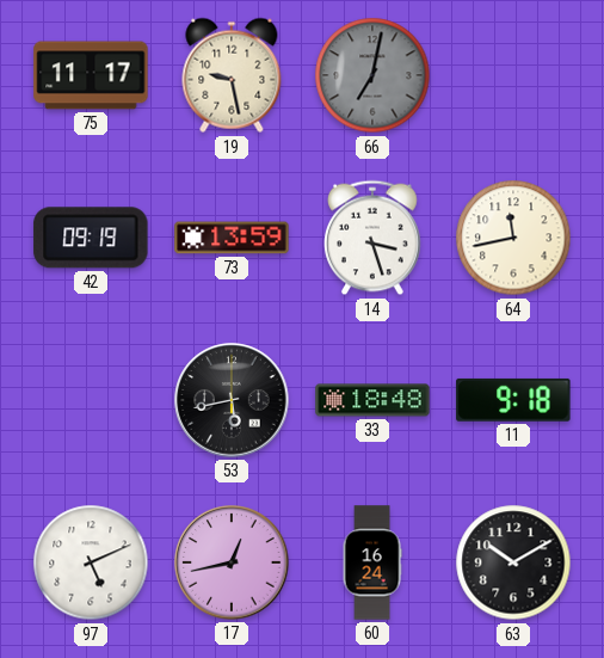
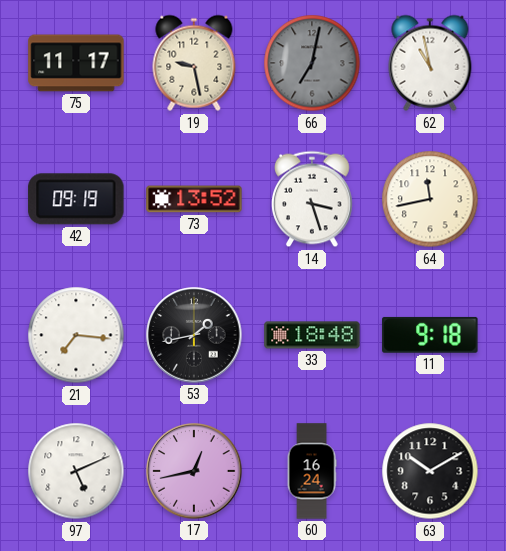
62: none -> 10:58 (430, 63)
73: 13:59 -> 13:52 (194, 199)
21: none -> 7:16 (76, 335)
53: 5:43 -> 1:43 (194, 335)
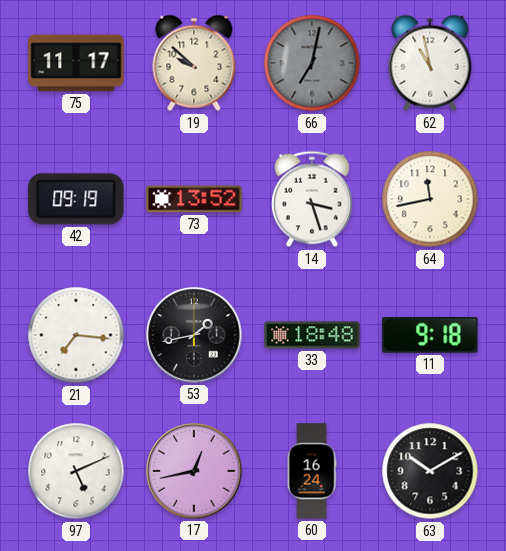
19: 9:28 -> 9:52 (194, 63)
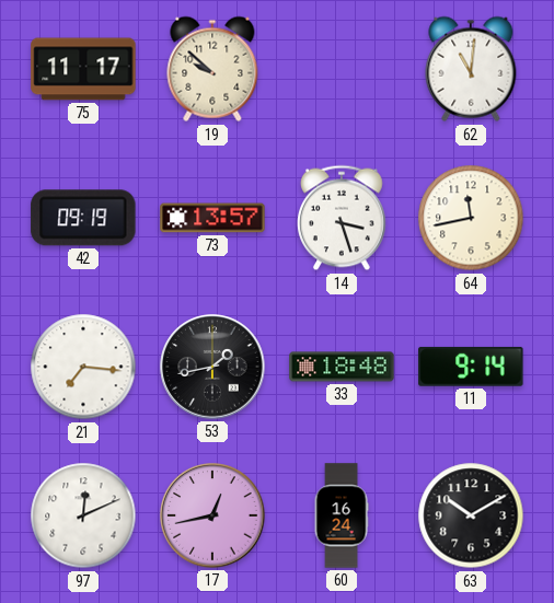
66: 7:02 -> none (312, 63)
62: 10:58 -> 11:01 (471, 69)
73: 13:52 -> 13:57 (212, 218)
11: 9:18 -> 9:14 (471, 367)
97: 5:11 -> 12:11 (83, 515)
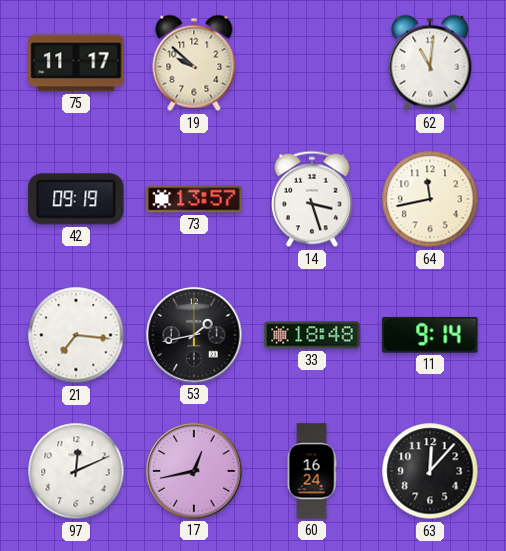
63: 10:10 -> 12:07 (430, 471)
